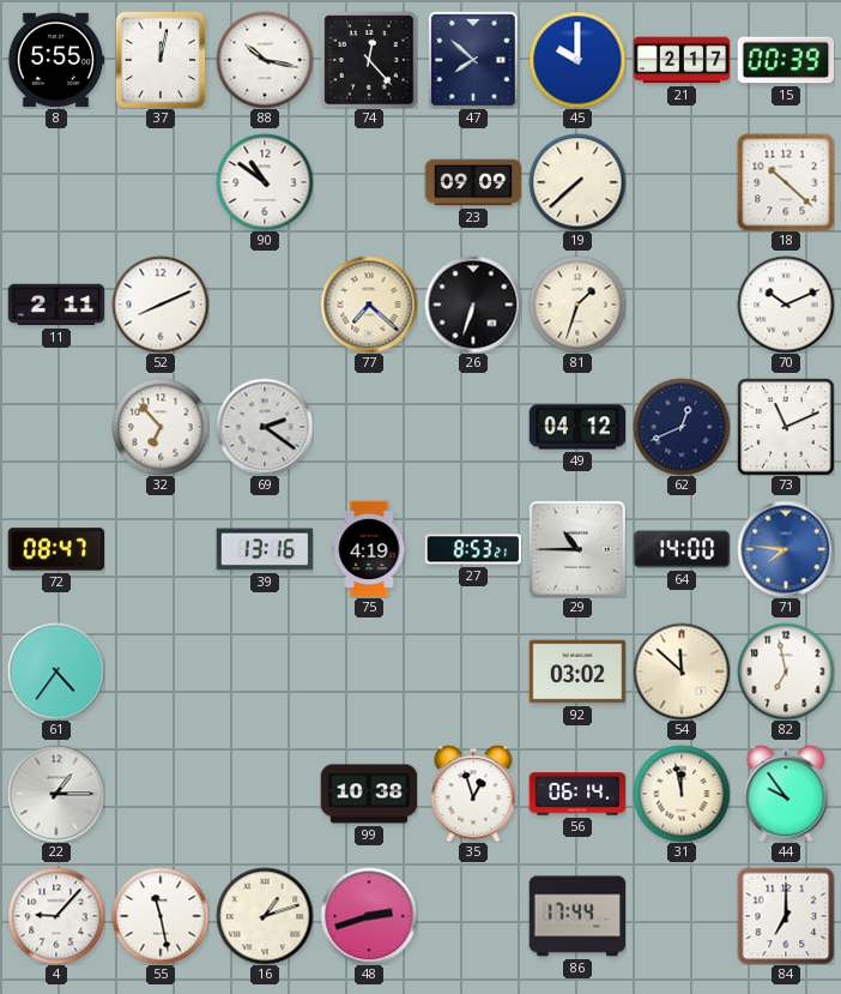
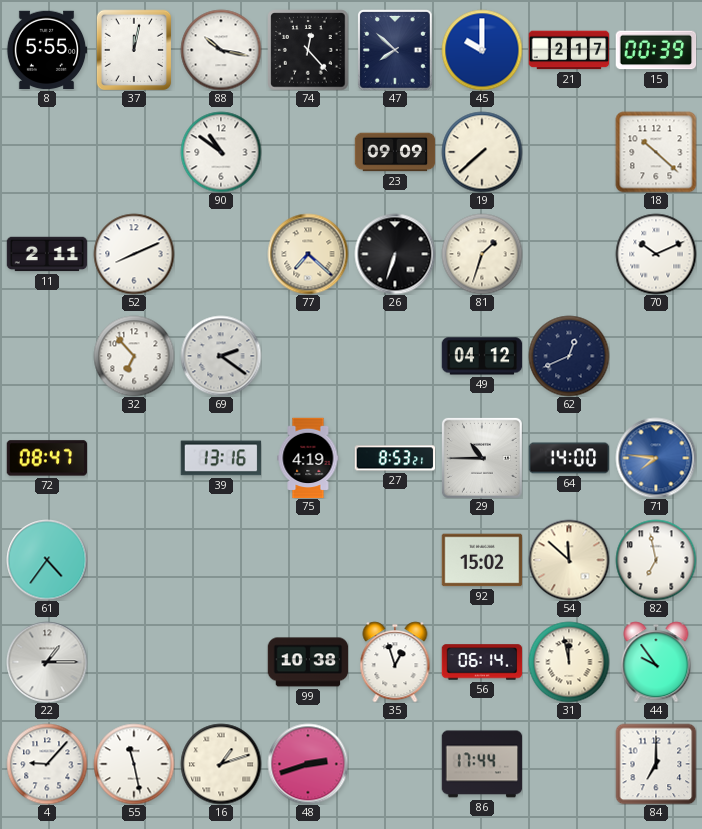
73: 11:11 -> none (786, 427)
92: 03:02 -> 15:02 (482, 560)
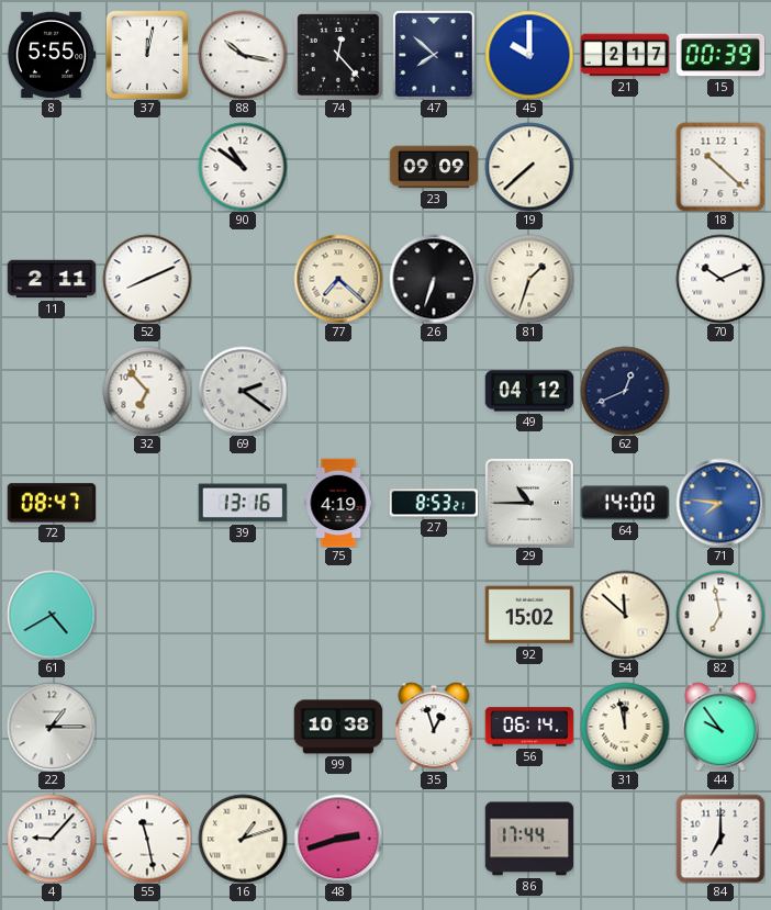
61: 4:36 -> 4:40 (52, 615)
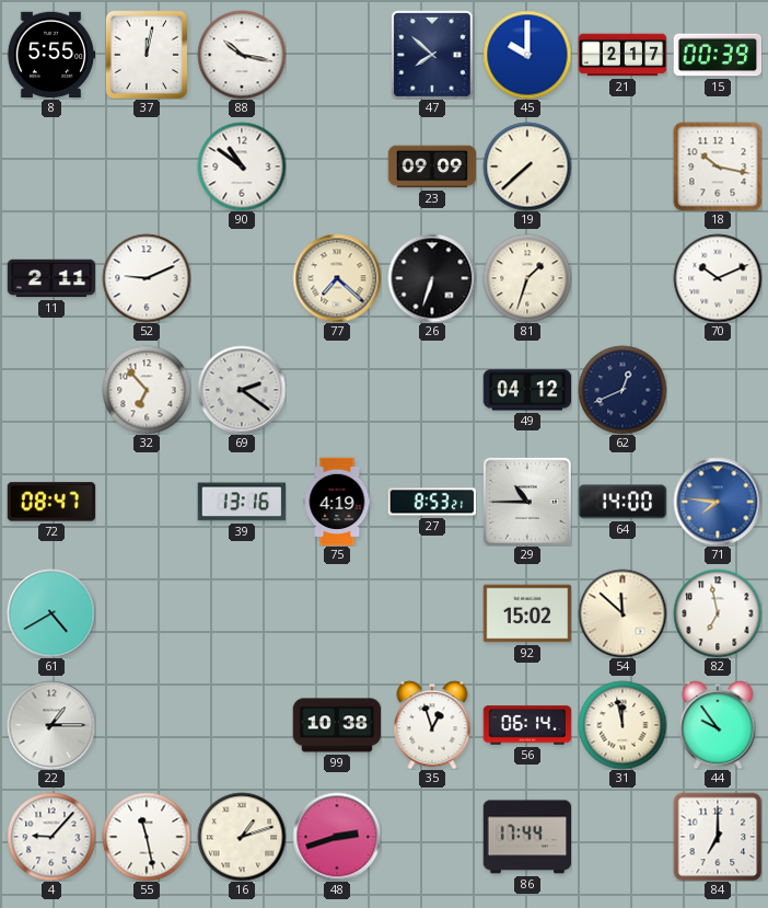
74: 12:23 -> none (338, 55)
18: 10:22 -> 10:17 (718, 166)
52: 8:11 -> 9:11 (147, 278)
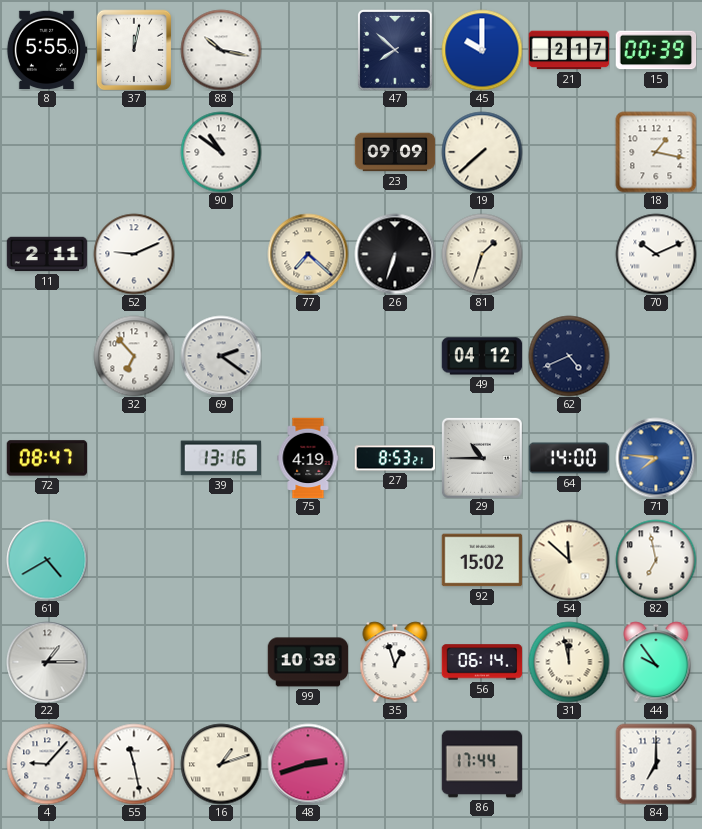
18: 10:17 -> 1:17 (656, 152)
62: 12:41 -> 4:41 (569, 356)
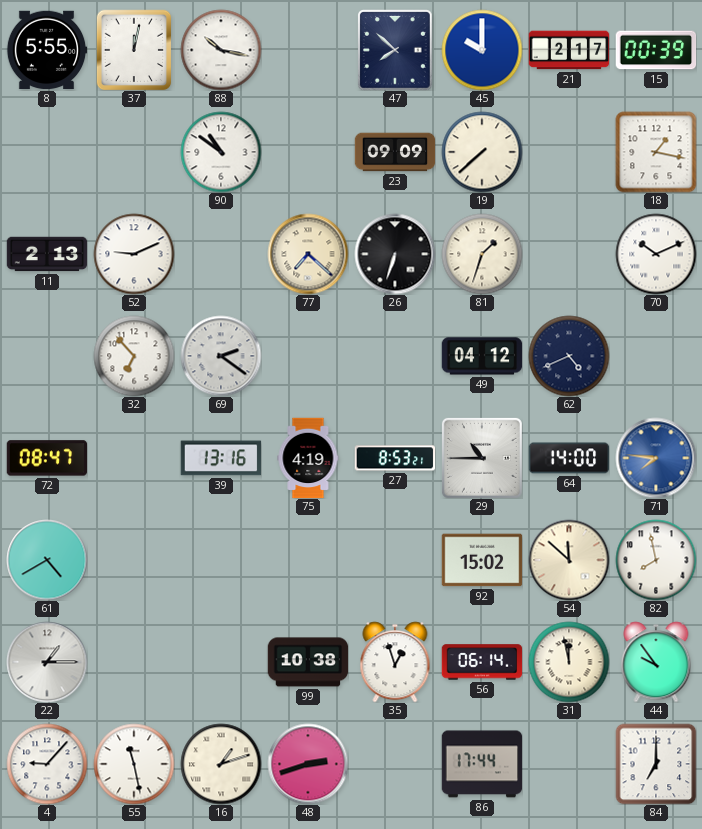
11: 2:11 -> 2:13 (47, 254)
82: 6:58 -> 7:58 (656, 560)
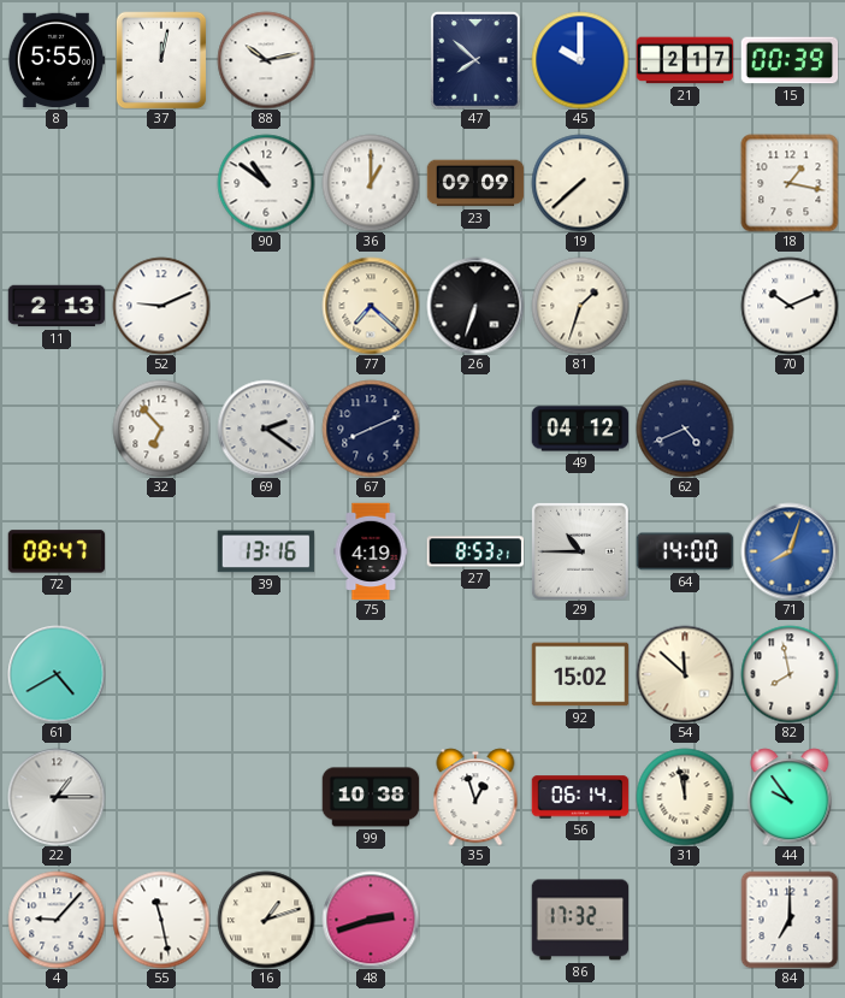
88: 10:17 -> 10:13 (266, 60)
36: none -> 1:00 (371, 183)
67: none -> 8:11 (371, 429)
71: 7:46 -> 8:03 (790, 551)
86: 17:44 -> 17:32 (580, 920)
